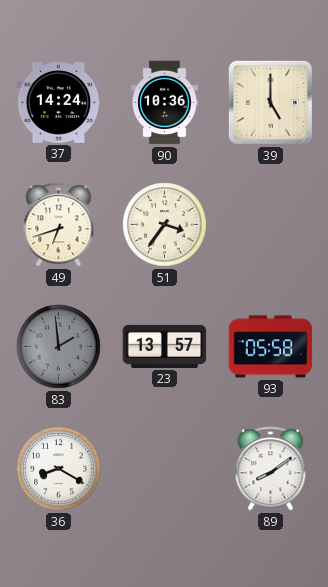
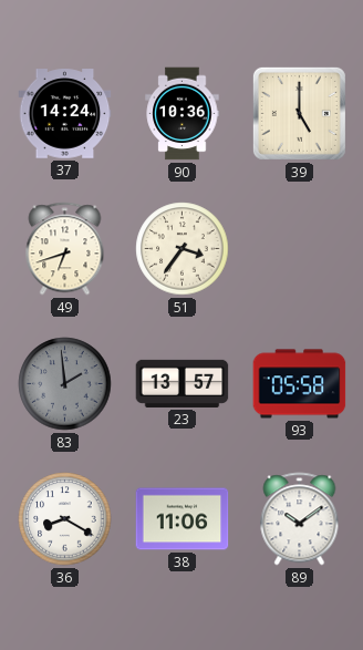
38: none -> 11:06 (183, 519)
89: 8:09 -> 10:09 (300, 519)
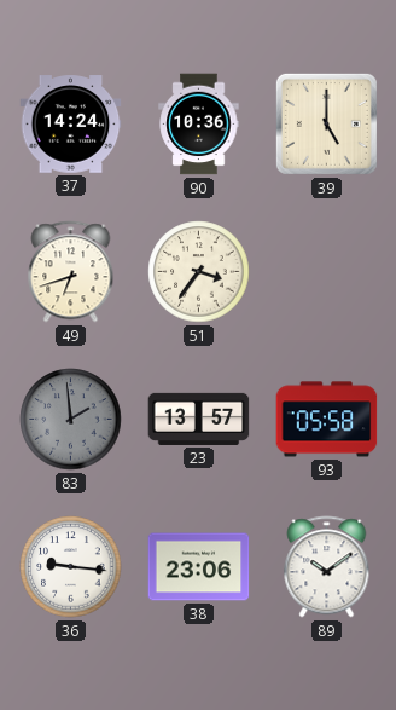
36: 8:20 -> 9:16 (71, 567)
38: 11:06 -> 23:06 (199, 567)
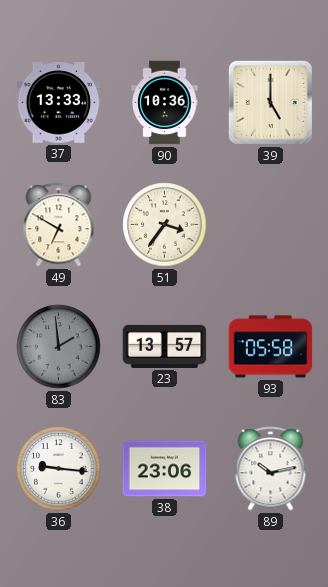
37: 14:24 -> 13:33 (59, 103)
49: 6:42 -> 6:50 (59, 225)
89: 10:09 -> 10:13 (271, 469)
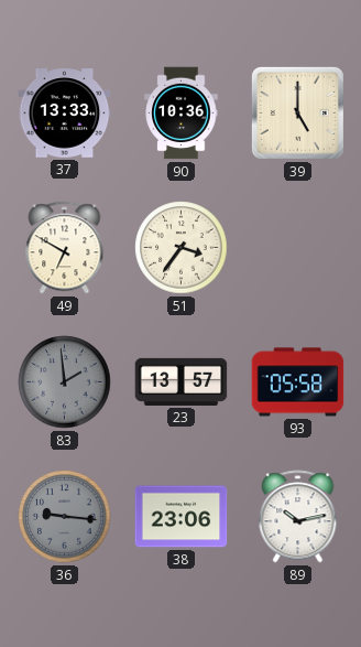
36 dial: white -> grey (65, 517)
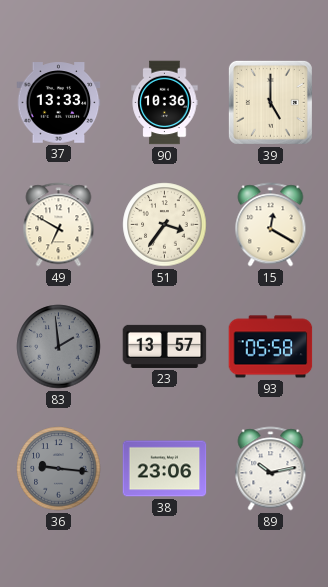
15: none -> 12:20 (271, 225)
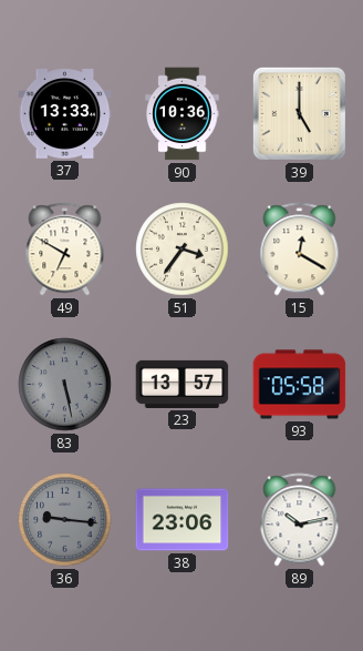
83: 1:59 -> 5:28 (65, 385)
